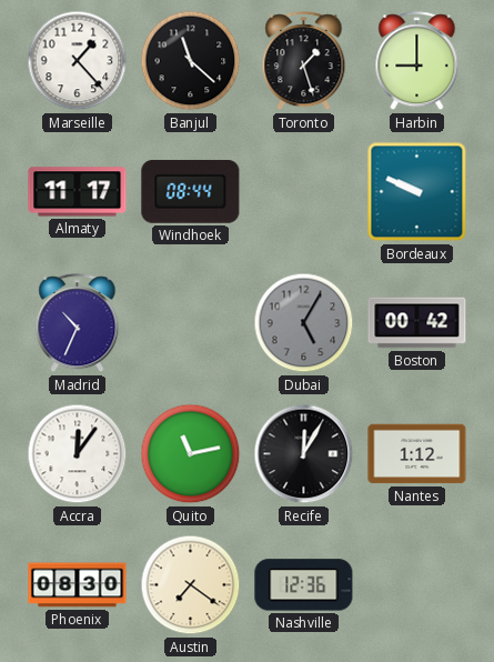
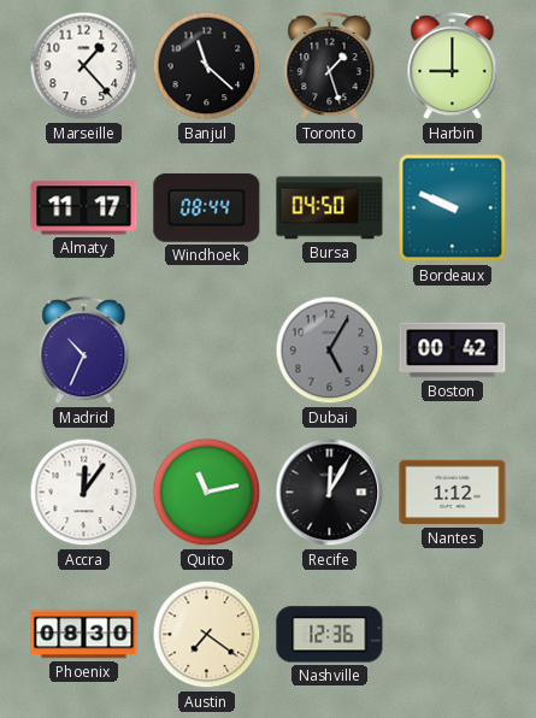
Bursa: none -> 04:50 (330, 208)
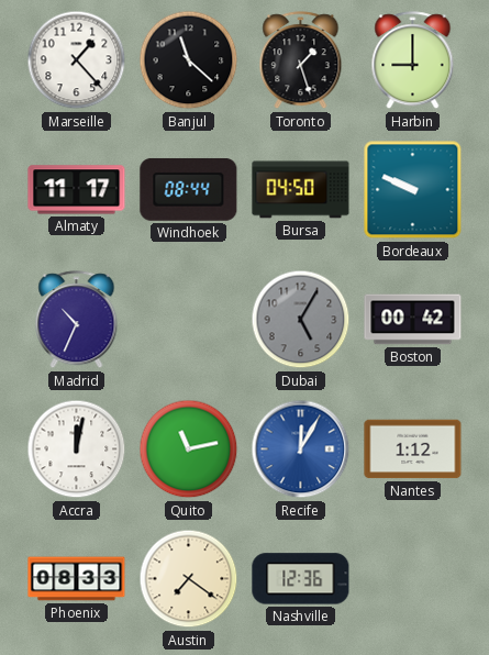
Accra: 12:06 -> 12:02 (77, 449)
Recife dial: black -> blue (301, 449)
Phoenix: 08:30 -> 08:33 (77, 579)
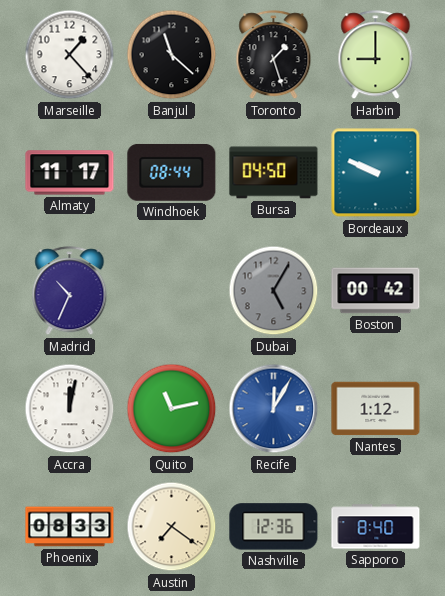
Sapporo: none -> 8:40 (376, 527)
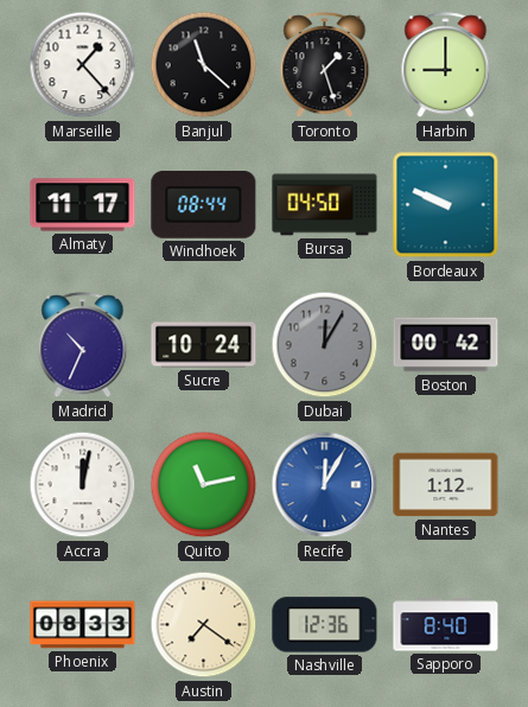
Sucre: none -> 10:24 (204, 345)
Dubai: 5:05 -> 12:05 (325, 345)
